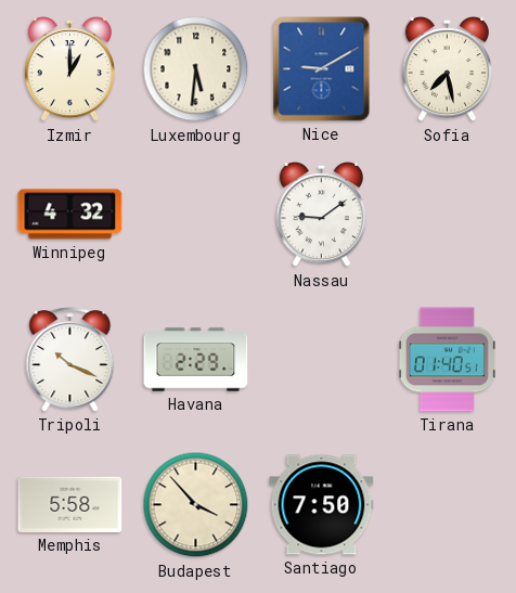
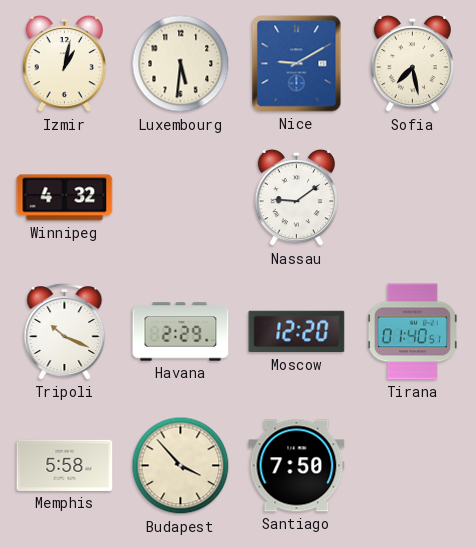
Izmir: 1:00 -> 1:02 (64, 64)
Moscow: none -> 12:20 (297, 332)
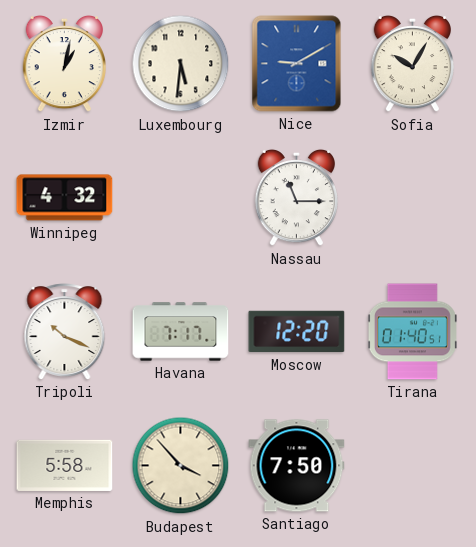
Sofia: 7:28 -> 10:05 (412, 64)
Nassau: 9:09 -> 11:15 (296, 198)
Havana: 2:29 -> 7:17 (181, 332)
